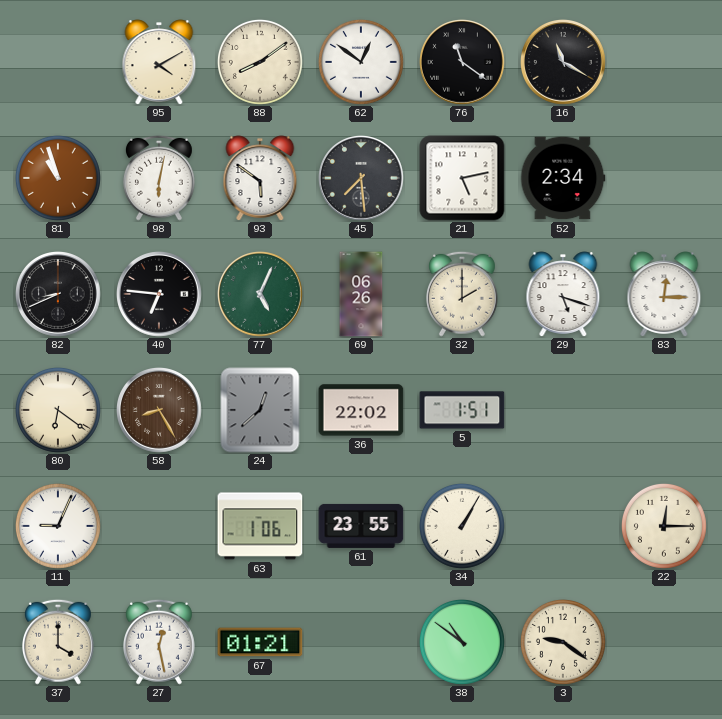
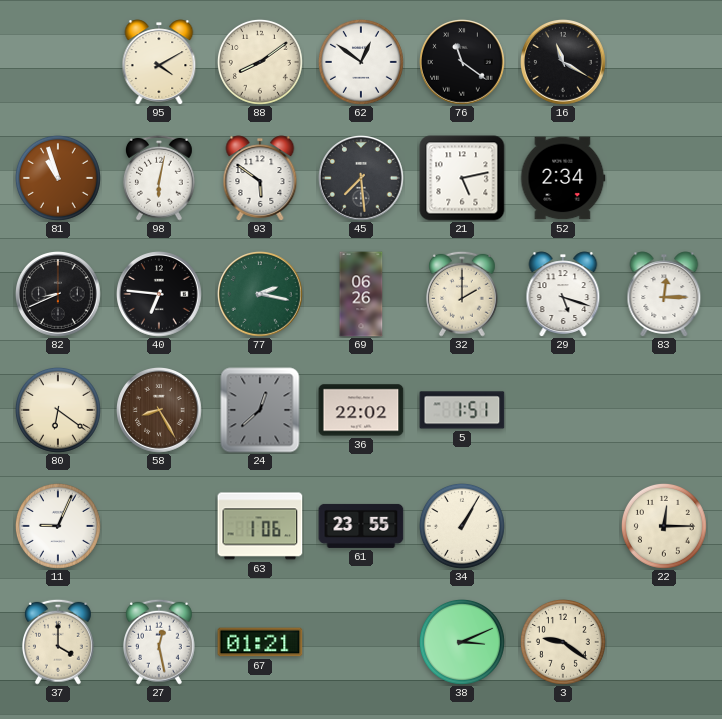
77: 5:04 -> 2:17 (261, 295)
38: 10:51 -> 3:11 (462, 642)
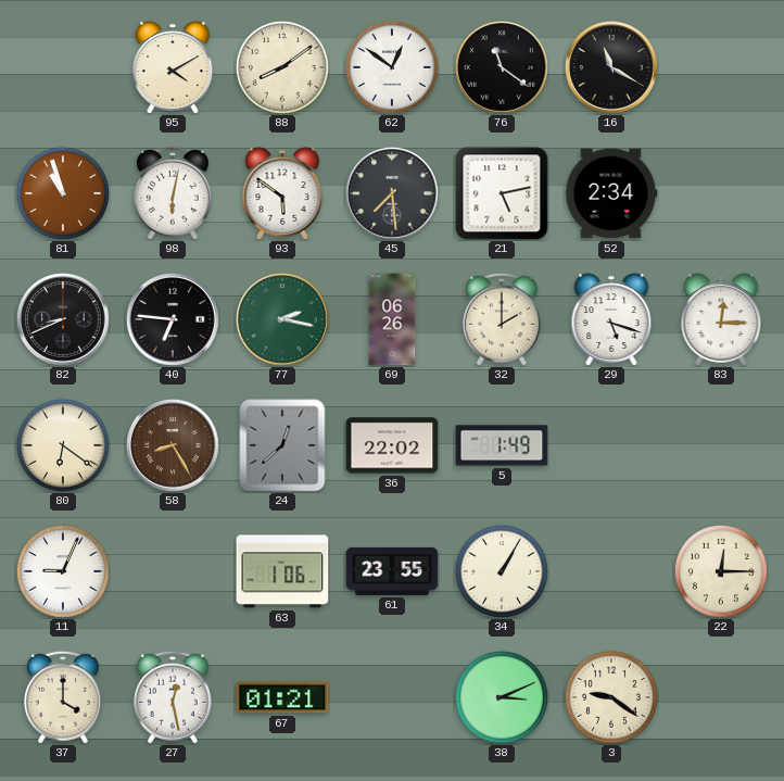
5: 1:51 -> 1:49 (502, 445)
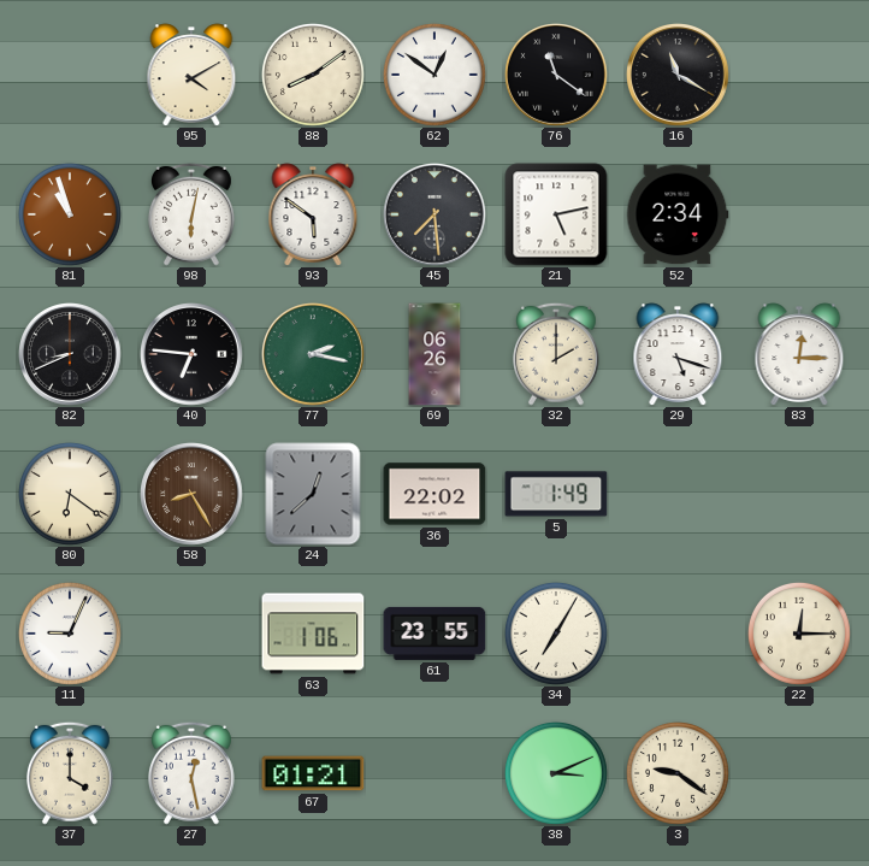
34: 1:05 -> 7:05 (556, 634)
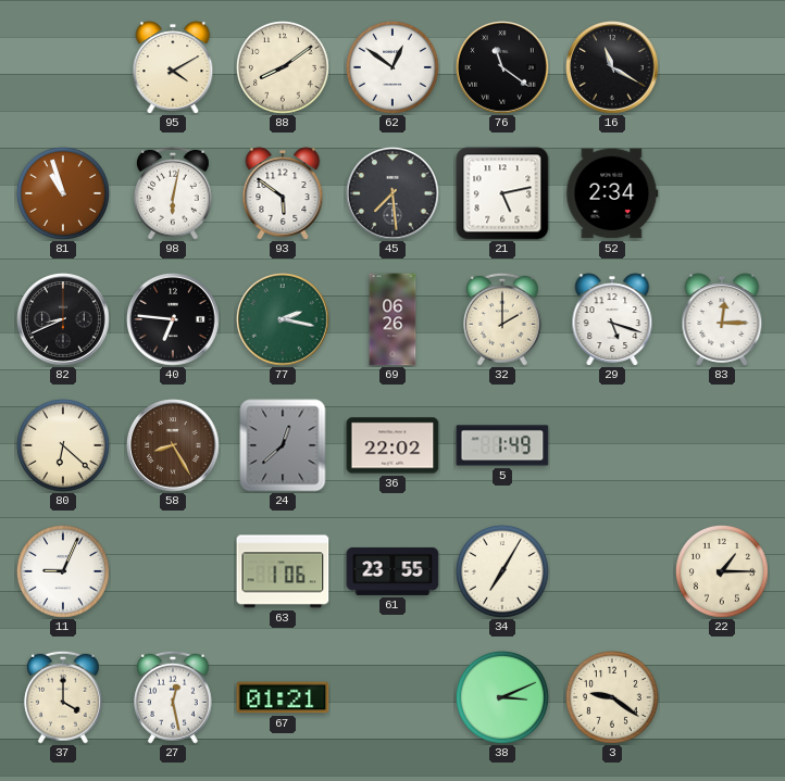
80: 6:21 -> 6:22 (63, 445)
22: 12:15 -> 1:15 (722, 571)
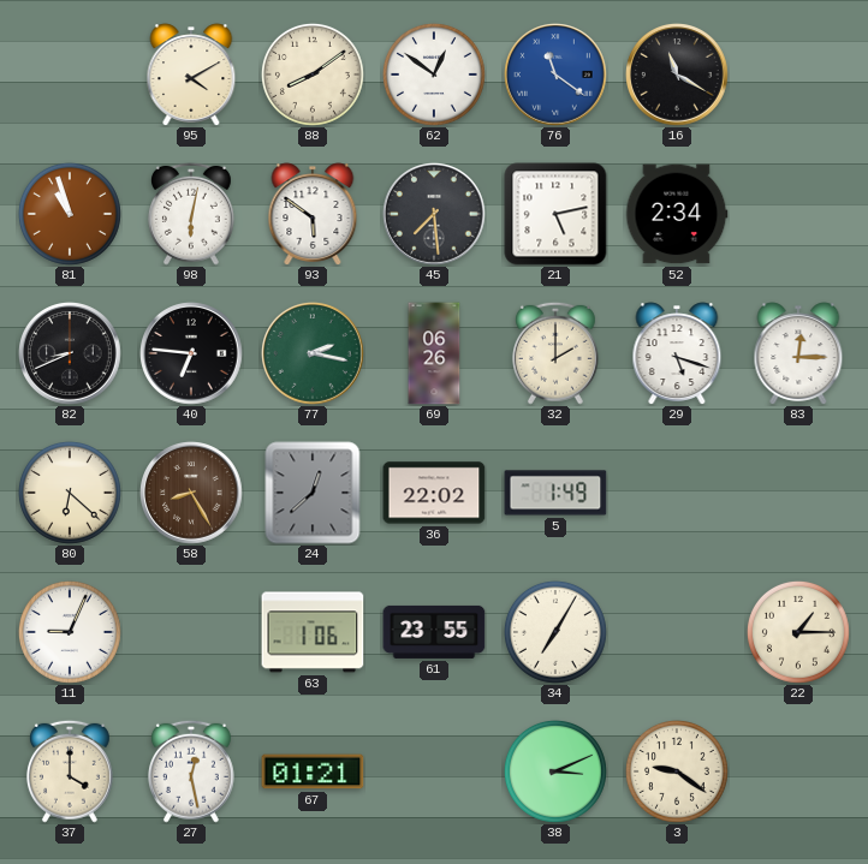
76 dial: black -> blue (557, 76)
